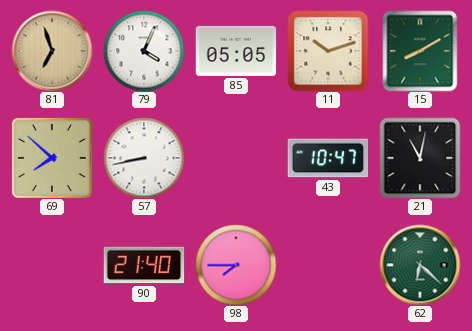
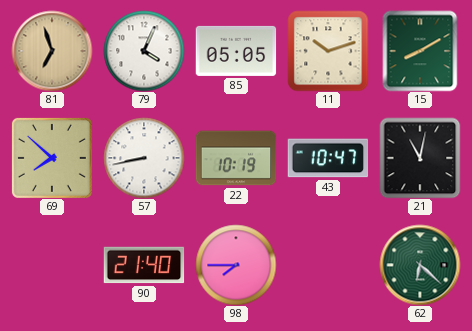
22: none -> 10:19 (236, 158)
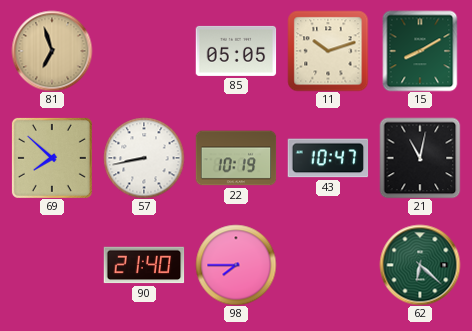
79: 4:04 -> none (144, 51)
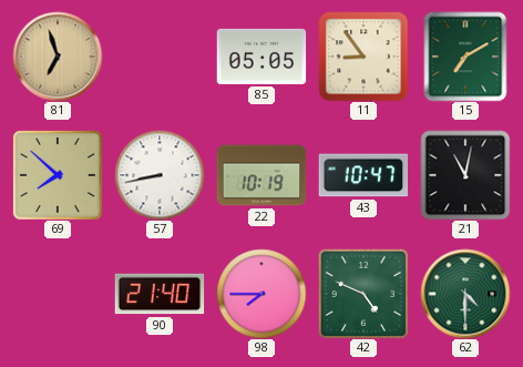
11: 10:12 -> 8:54 (363, 57)
15: 8:10 -> 7:10 (465, 57)
42: none -> 4:49 (363, 294)
62: 6:22 -> 4:30 (465, 294)
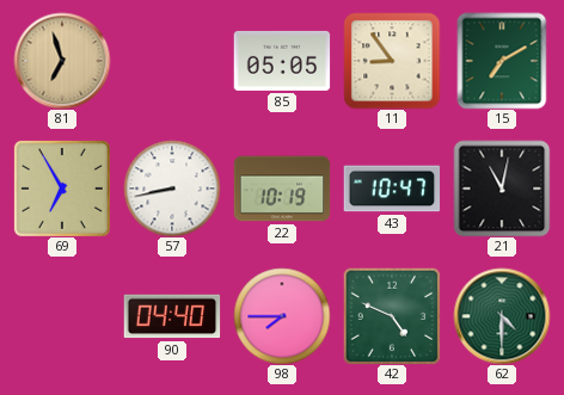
69: 7:52 -> 6:55 (62, 189)
90: 21:40 -> 04:40 (172, 316)
